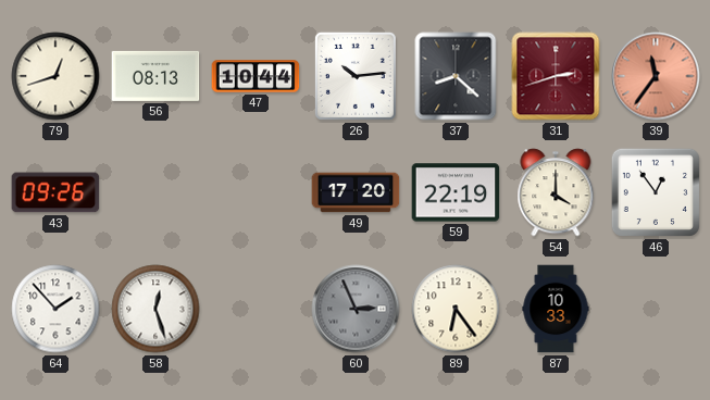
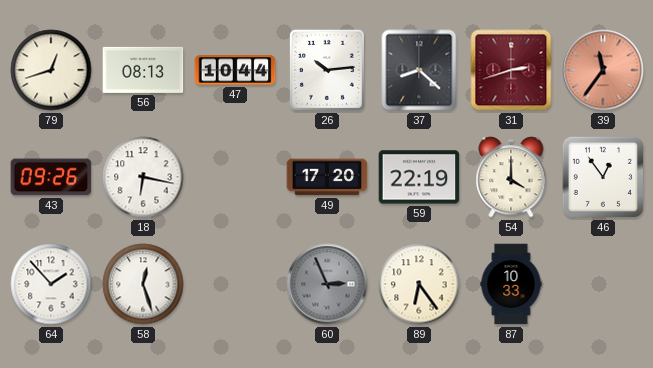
18: none -> 6:17 (143, 177)
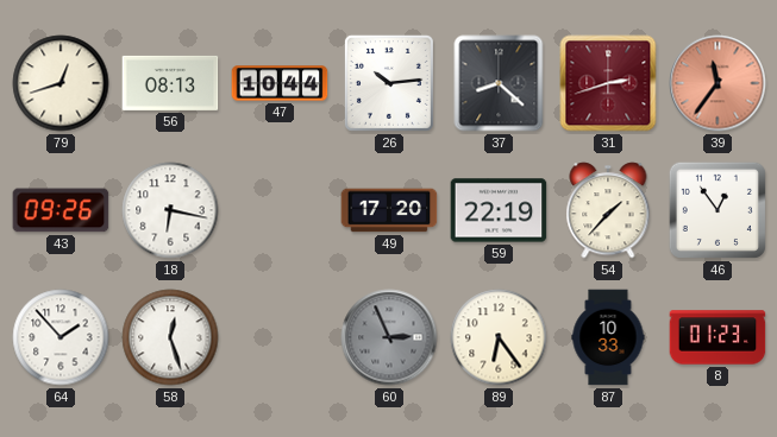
54: 4:00 -> 1:37 (608, 210)
8: none -> 01:23 (718, 337)
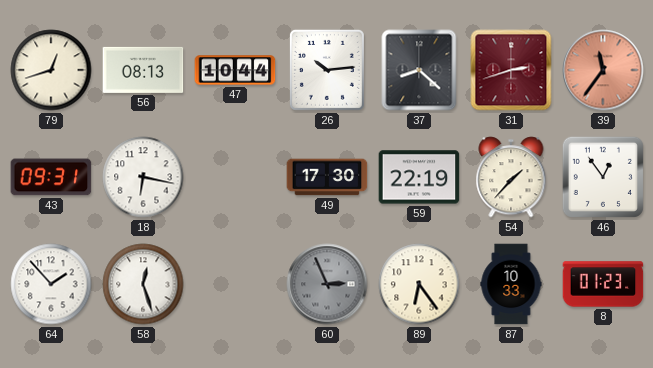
43: 09:26 -> 09:31 (51, 177)
49: 17:20 -> 17:30 (327, 177)
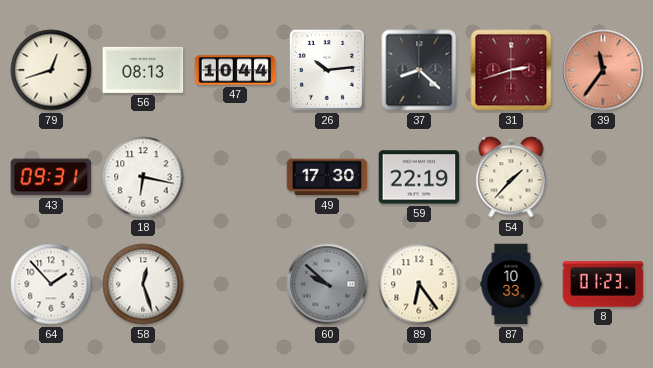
46: 12:54 -> none (603, 177)
60: 2:56 -> 9:52 (327, 284)
